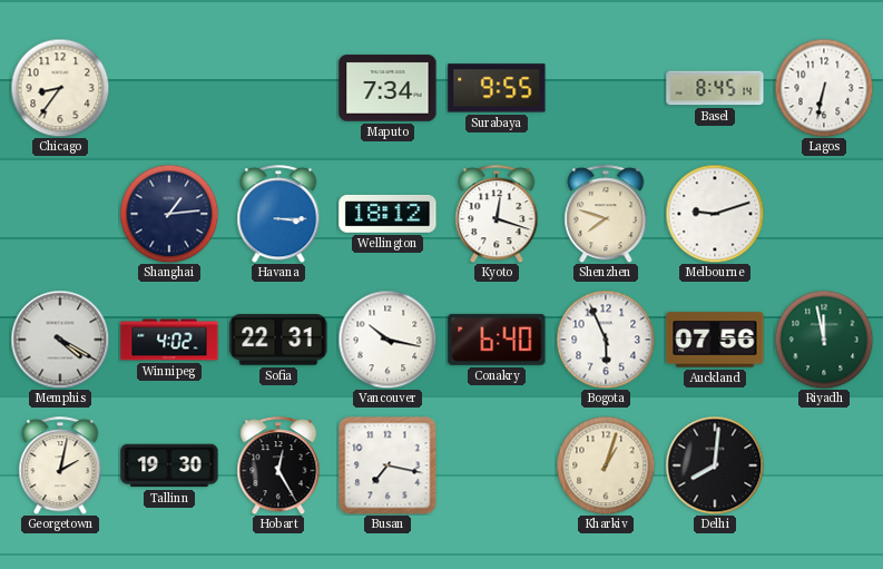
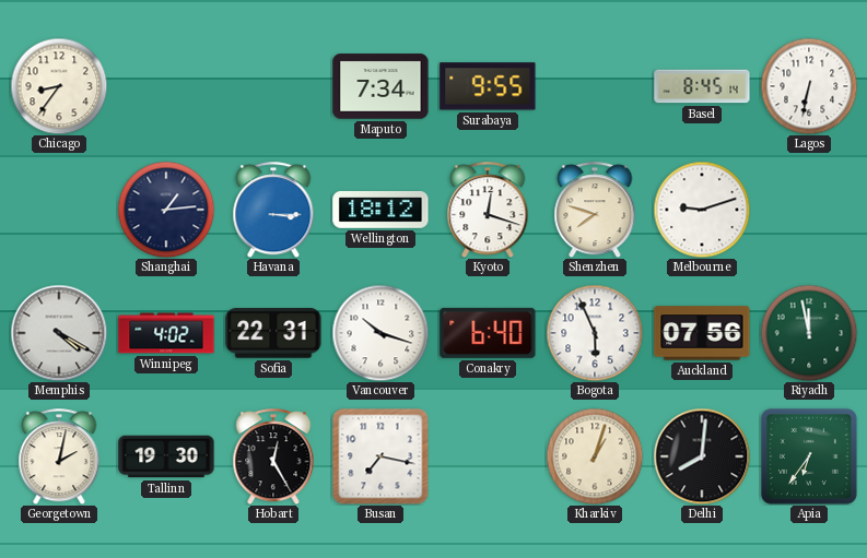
Vancouver: 10:17 -> 10:18 (380, 333)
Apia: none -> 6:36 (809, 456)
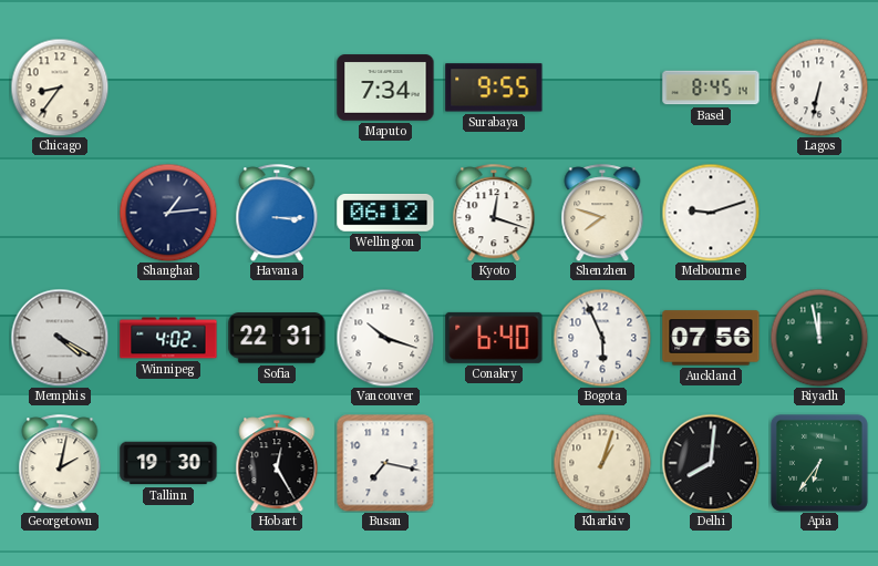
Wellington: 18:12 -> 06:12 (385, 213)
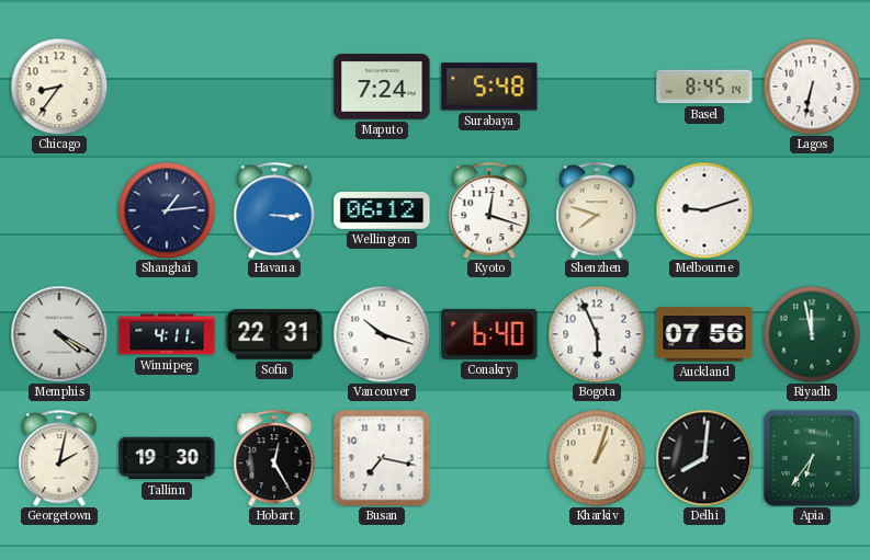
Maputo: 7:34 -> 7:24 (382, 87)
Surabaya: 9:55 -> 5:48 (489, 87)
Winnipeg: 4:02 -> 4:11 (167, 334)
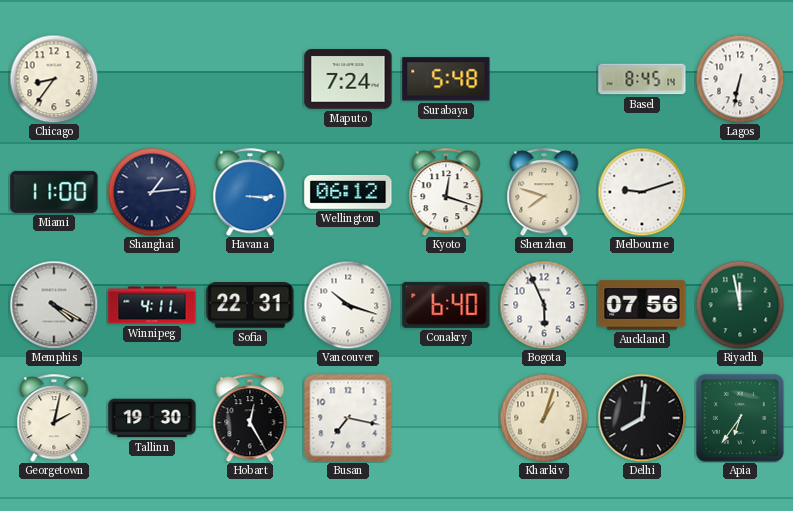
Miami: none -> 11:00 (54, 192)
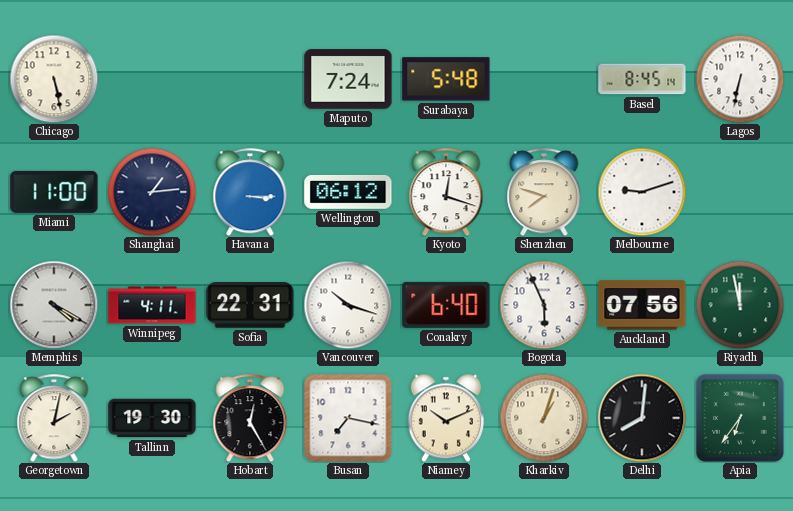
Chicago: 8:36 -> 5:28 (54, 79)
Niamey: none -> 10:11 (445, 418)
